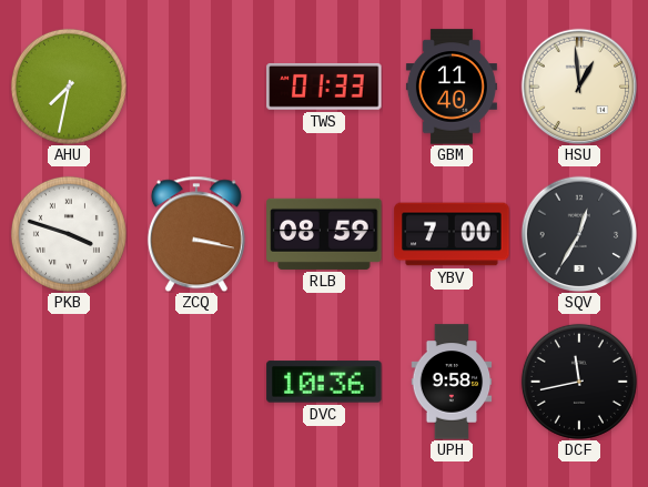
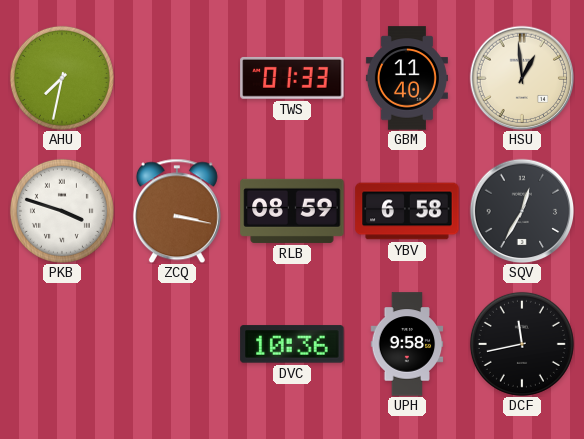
YBV: 7:00 -> 6:58 (407, 211)
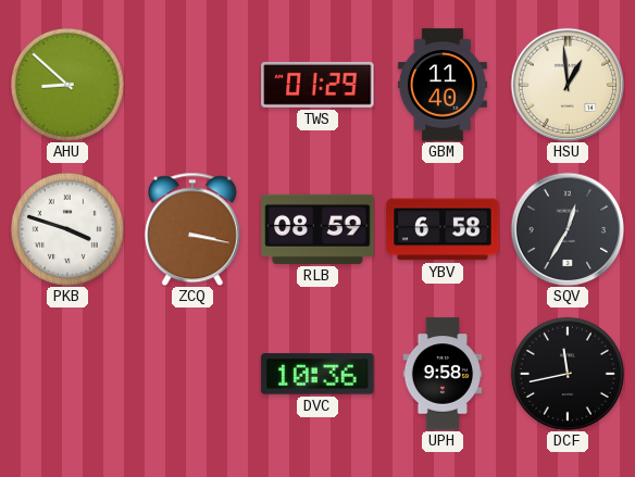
AHU: 7:32 -> 8:52 (67, 85)
TWS: 01:33 -> 01:29 (317, 85)
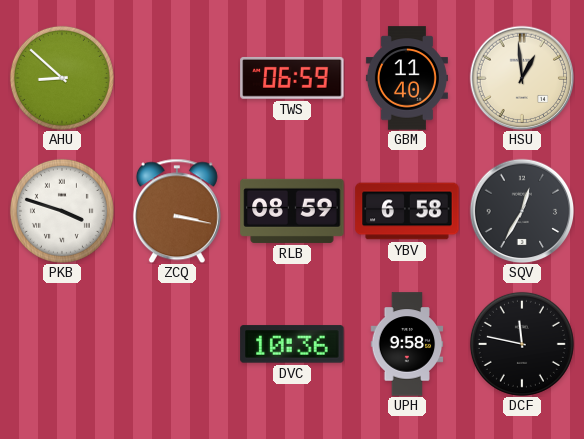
TWS: 01:29 -> 06:59 (292, 78)
DCF: 11:43 -> 11:47 (522, 344)
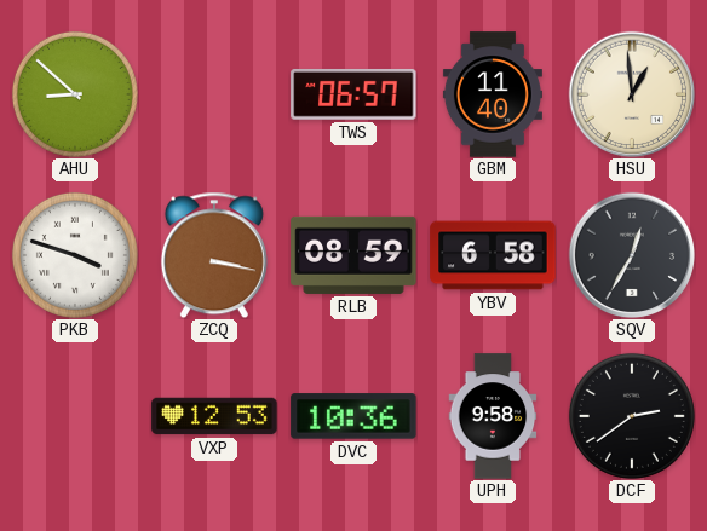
TWS: 06:59 -> 06:57 (353, 94)
VXP: none -> 12:53 (214, 416)
DCF: 11:47 -> 2:39 (632, 416)
